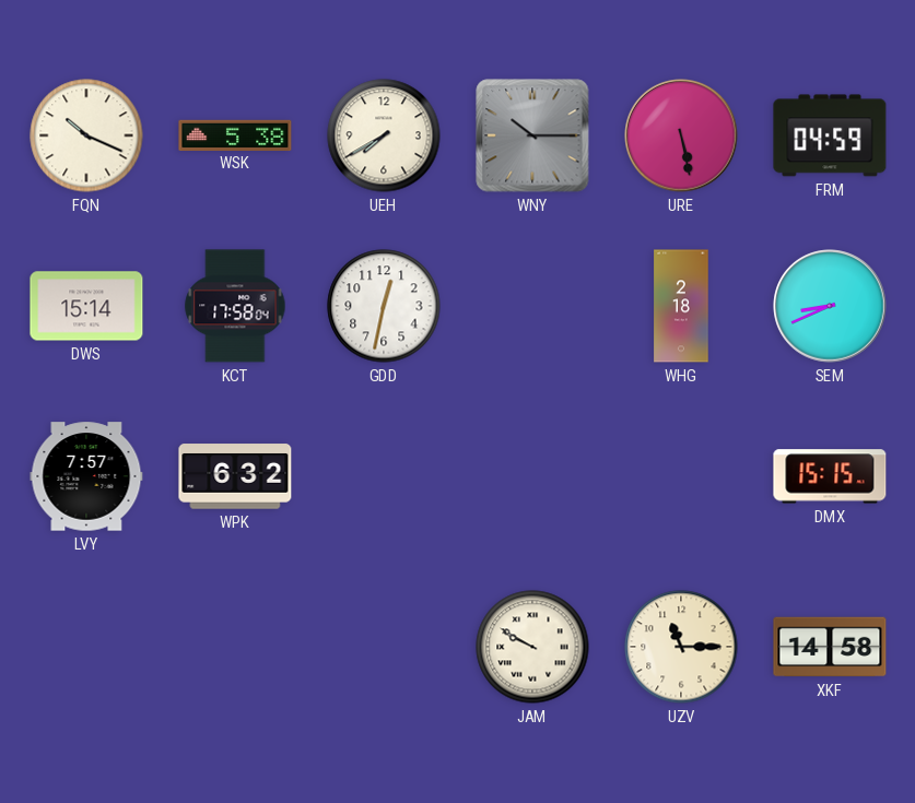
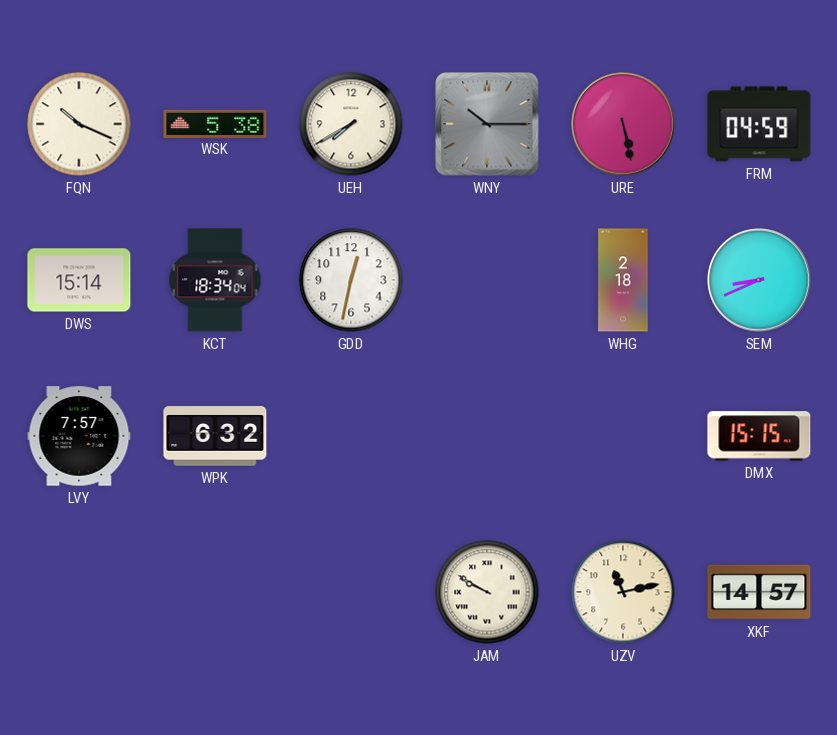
KCT: 17:58 -> 18:34 (215, 280)
UZV: 11:15 -> 11:13 (623, 592)
XKF: 14:58 -> 14:57 (759, 592)
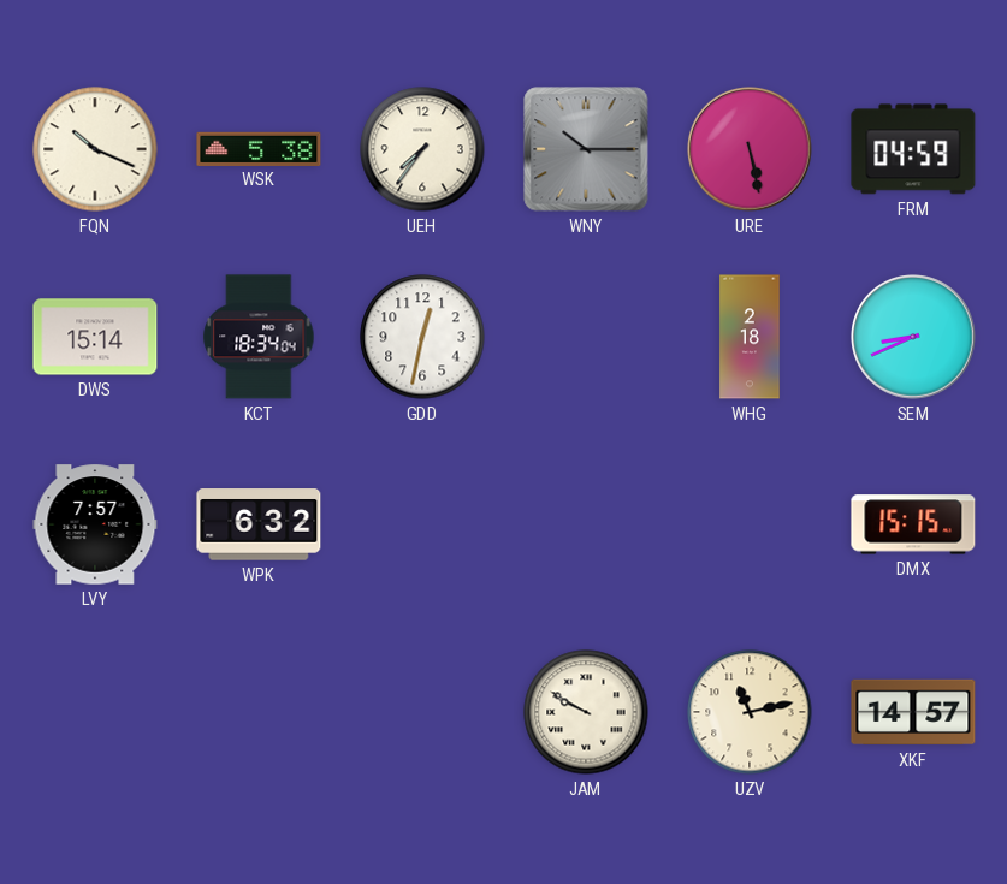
UEH: 7:40 -> 7:36 (422, 149)
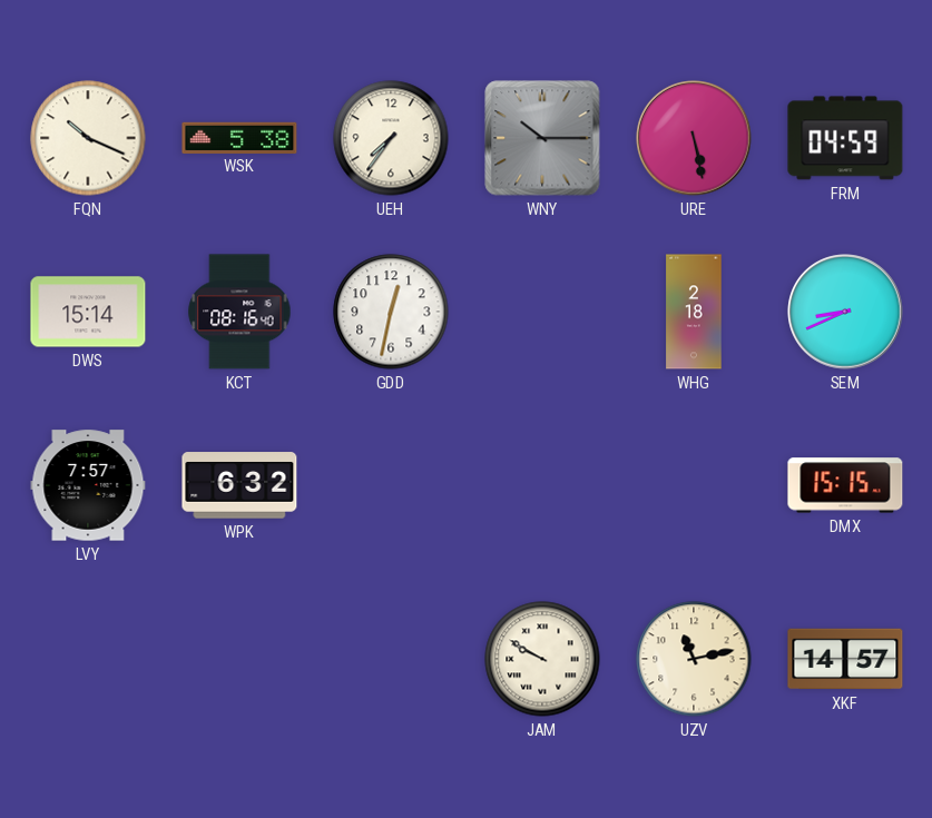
KCT: 18:34 -> 08:16 (239, 312)
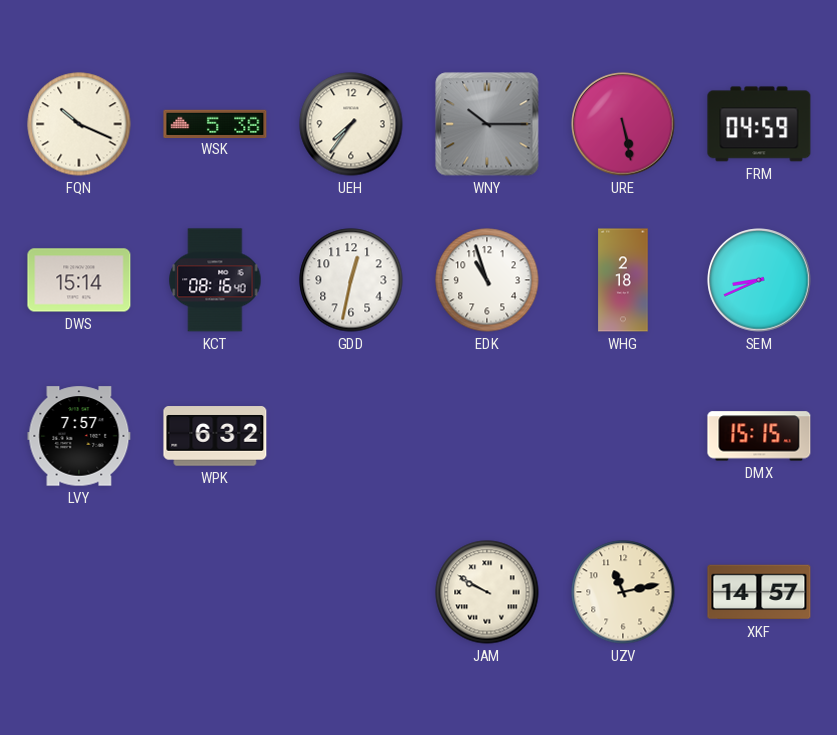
EDK: none -> 10:57 (487, 280)
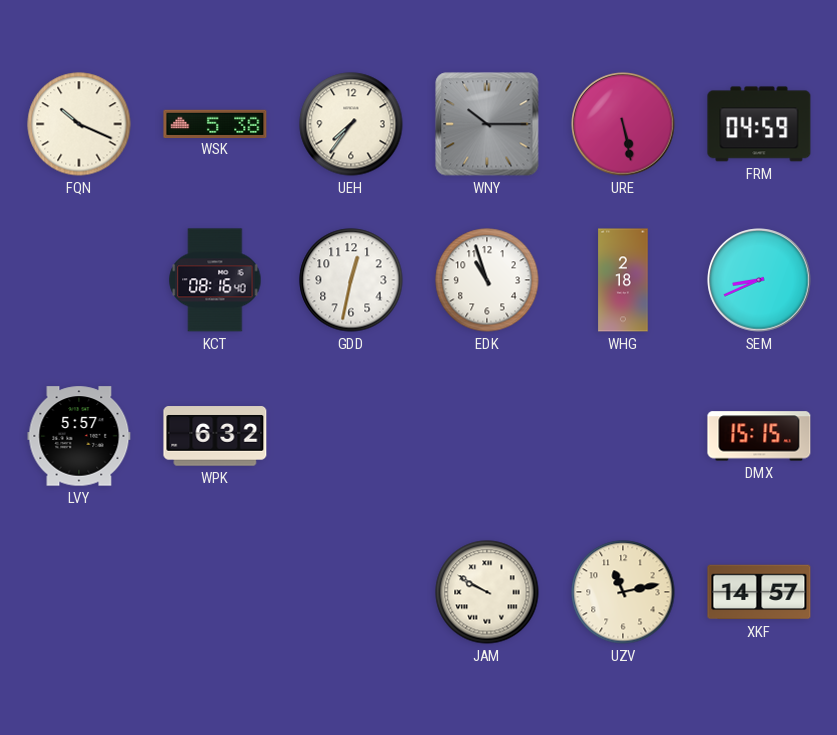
DWS: 15:14 -> none (79, 280)
LVY: 7:57 -> 5:57 (79, 436)
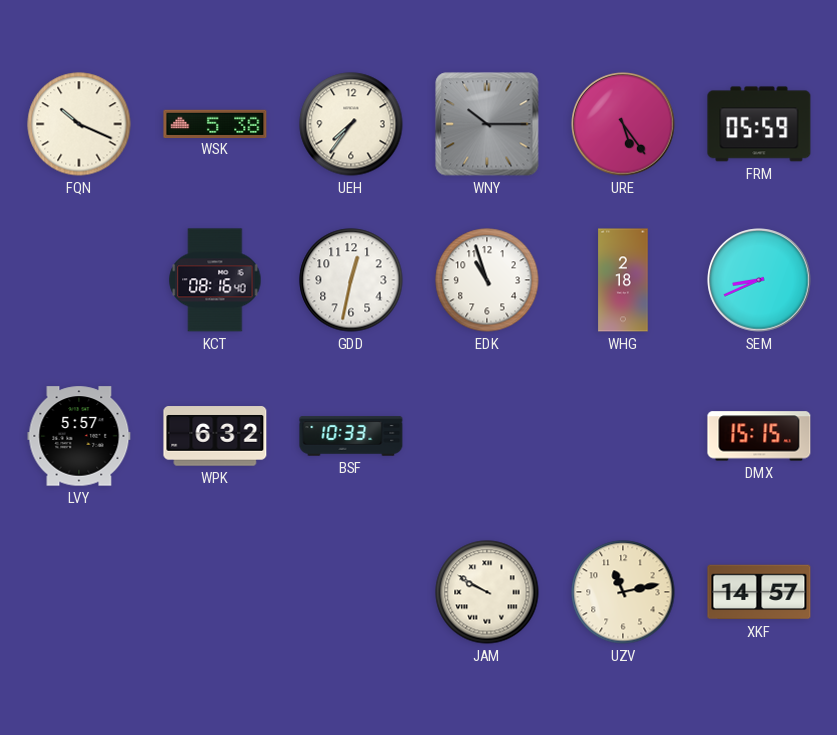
URE: 5:28 -> 5:24 (623, 124)
FRM: 04:59 -> 05:59 (759, 124)
BSF: none -> 10:33 (351, 436)
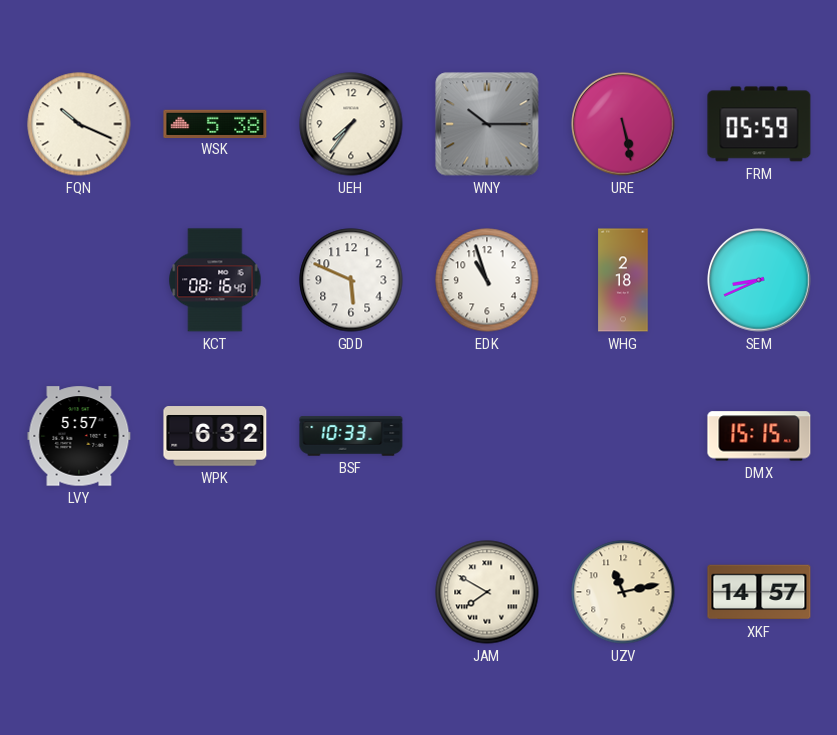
URE: 5:24 -> 5:28 (623, 124)
GDD: 12:32 -> 5:49 (351, 280)
JAM: 9:50 -> 7:50 (487, 592)
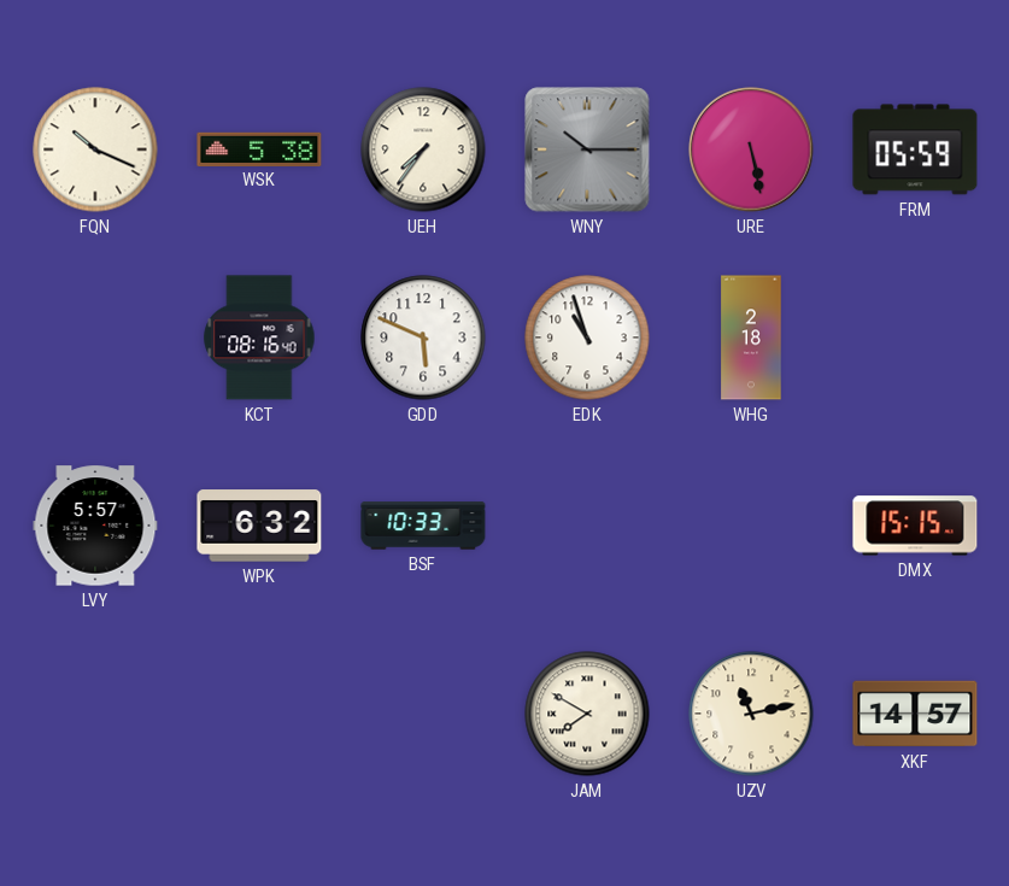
SEM: 8:41 -> none (759, 280)
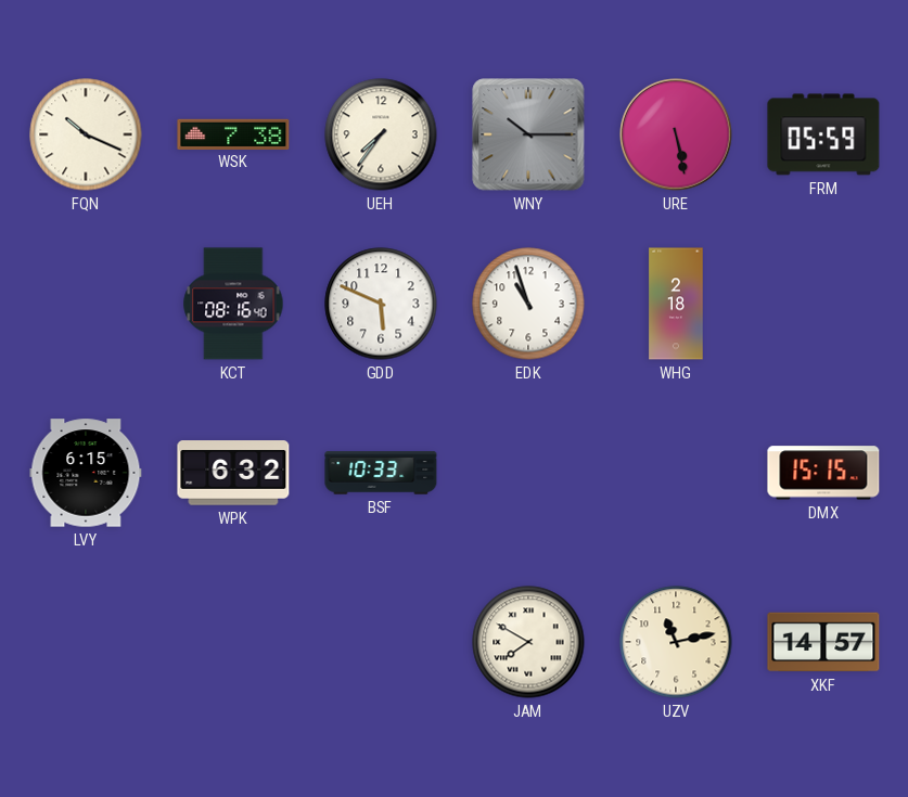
WSK: 5:38 -> 7:38 (233, 133)
LVY: 5:57 -> 6:15 (86, 473)
